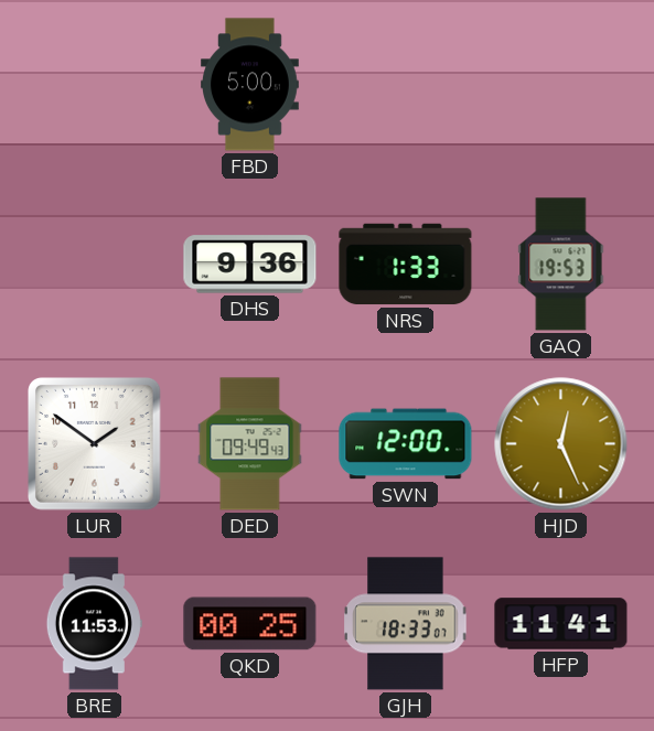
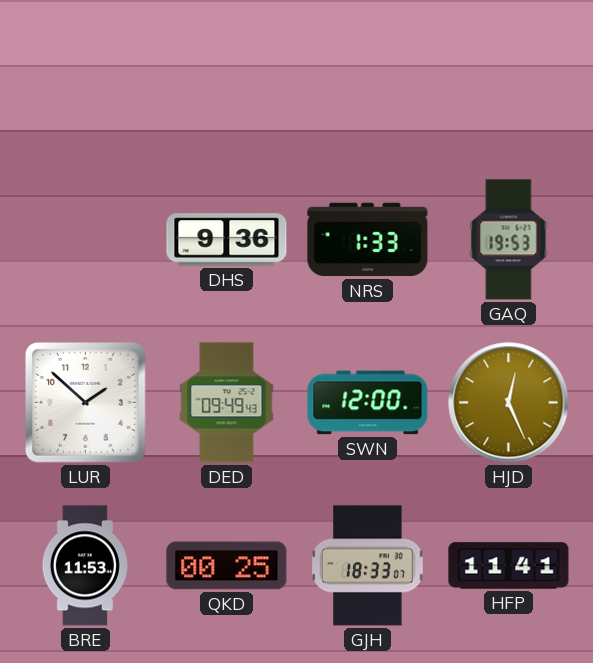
FBD: 5:00 -> none (250, 85)
LUR: 1:51 -> 1:52 (86, 403)
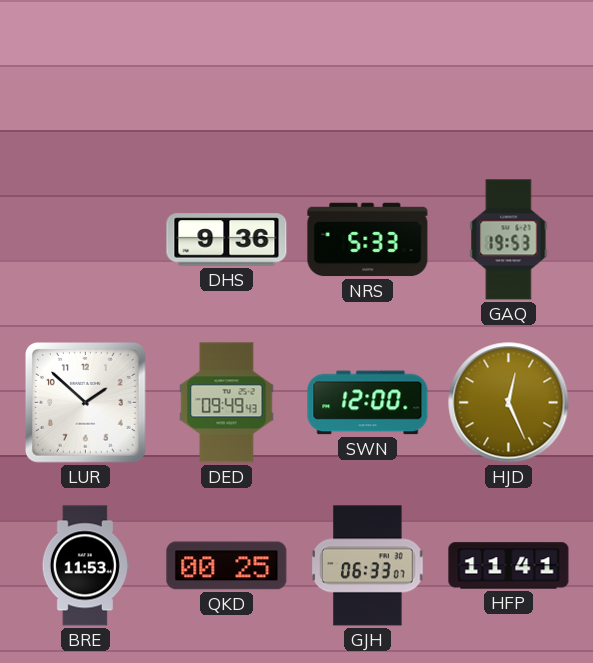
NRS: 1:33 -> 5:33 (368, 240)
GJH: 18:33 -> 06:33 (368, 566)
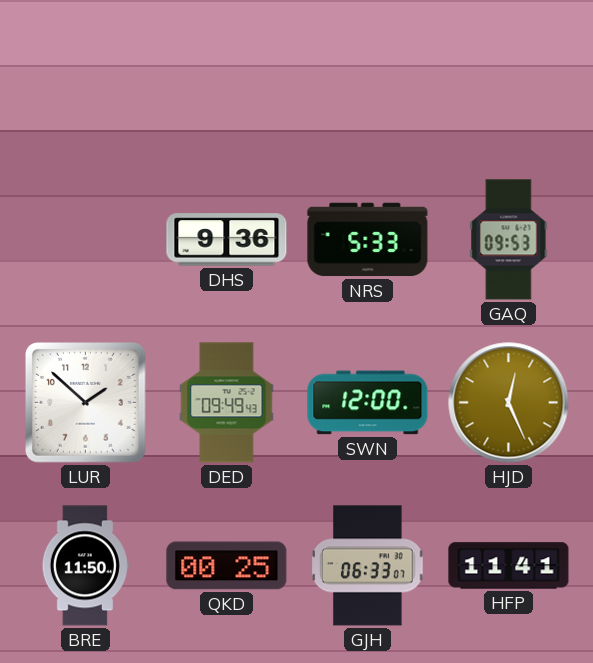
GAQ: 19:53 -> 09:53 (509, 240)
BRE: 11:53 -> 11:50 (85, 566)
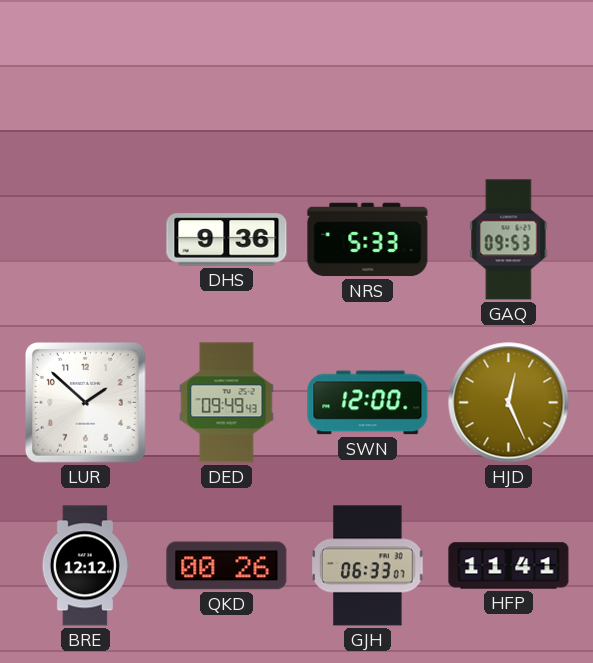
BRE: 11:50 -> 12:12 (85, 566)
QKD: 00:25 -> 00:26 (227, 566)
